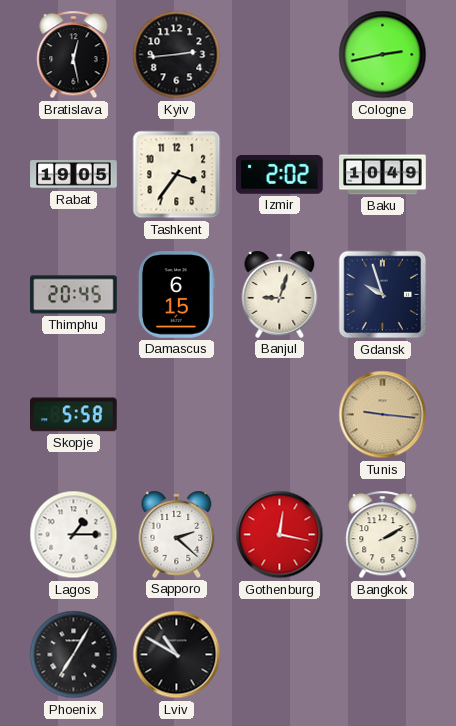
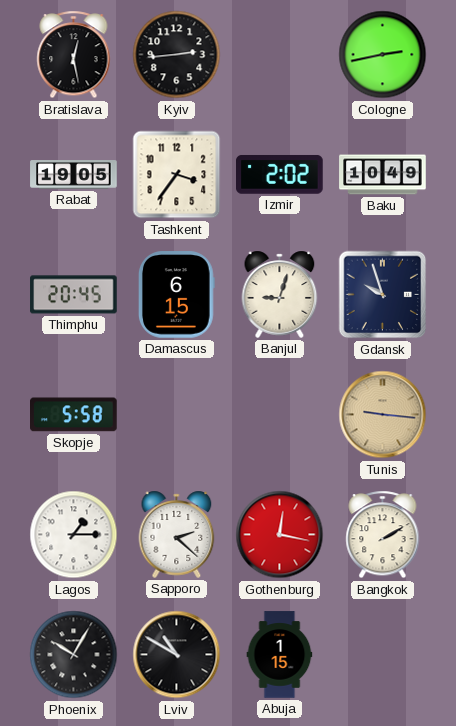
Phoenix: 7:05 -> 10:05 (74, 655)
Abuja: none -> 1:15 (280, 655)
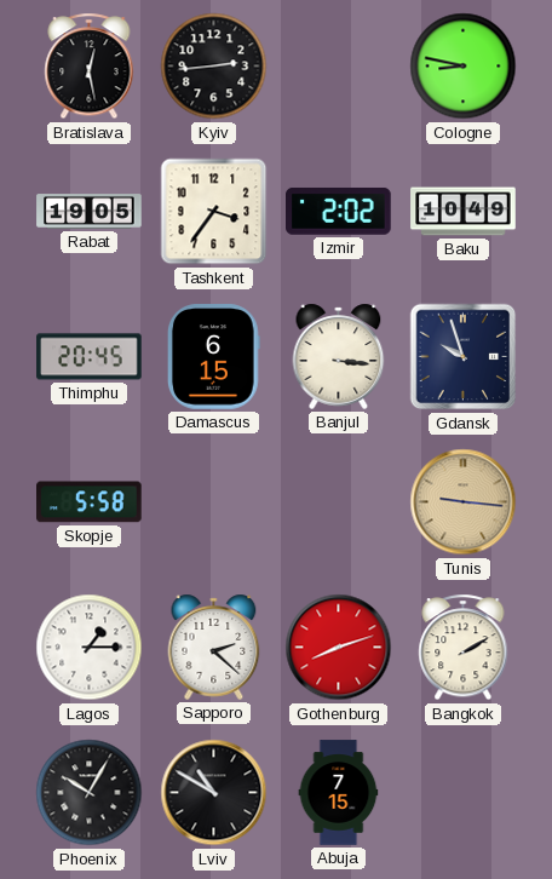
Cologne: 2:43 -> 8:47 (464, 67)
Banjul: 9:03 -> 3:16 (339, 356)
Gothenburg: 12:17 -> 8:12 (339, 648)
Abuja: 1:15 -> 7:15 (339, 793)
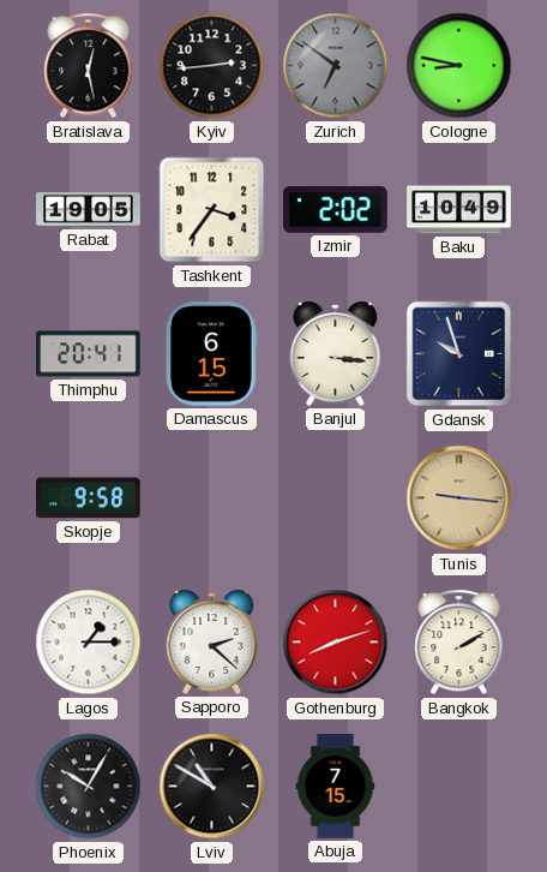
Zurich: none -> 6:51 (336, 66)
Thimphu: 20:45 -> 20:41 (89, 354)
Skopje: 5:58 -> 9:58 (89, 498)
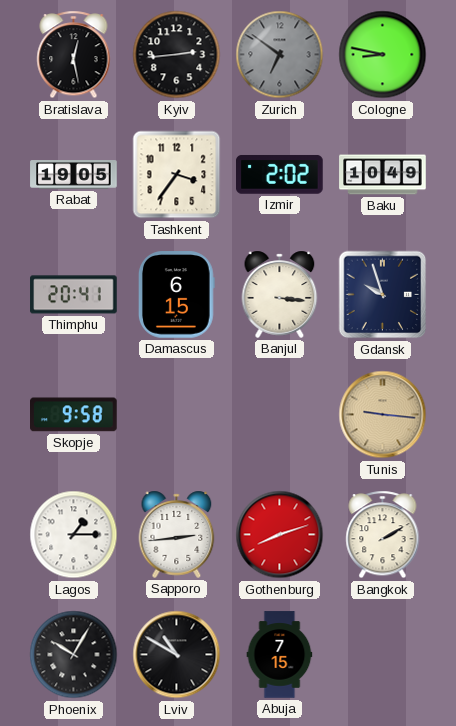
Sapporo: 2:22 -> 2:44 (177, 534)
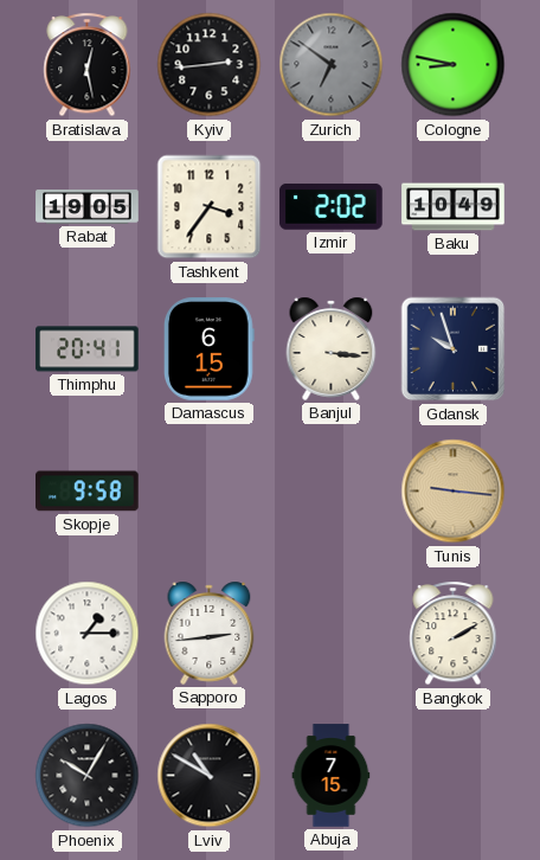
Gothenburg: 8:12 -> none (280, 535)
